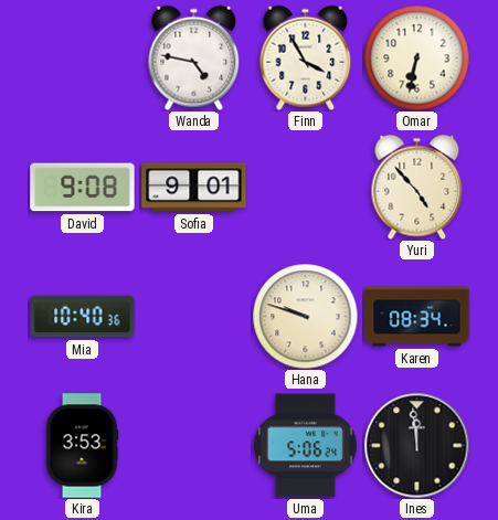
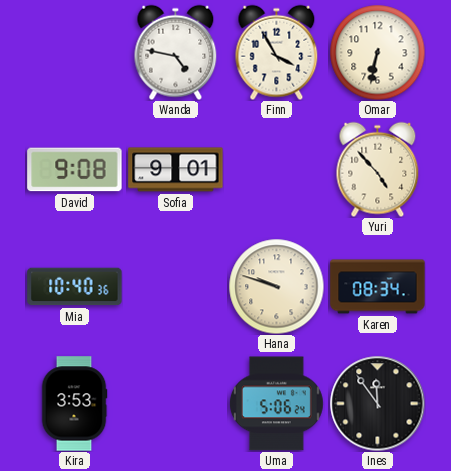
Ines: 11:59 -> 11:54 (377, 403)
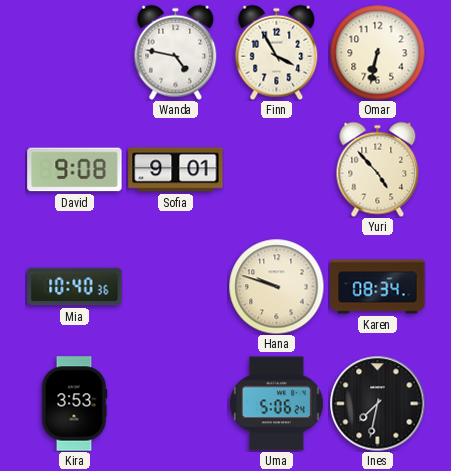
Ines: 11:54 -> 7:32 (377, 403)
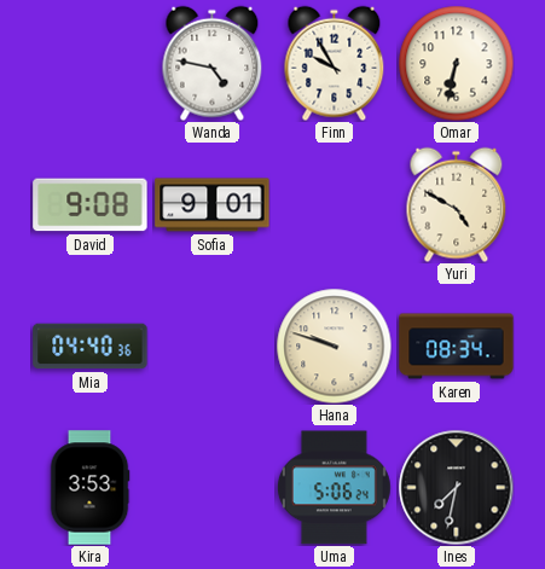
Finn: 3:55 -> 9:55 (335, 63)
Yuri: 4:53 -> 4:50 (457, 204)
Mia: 10:40 -> 04:40 (91, 347)
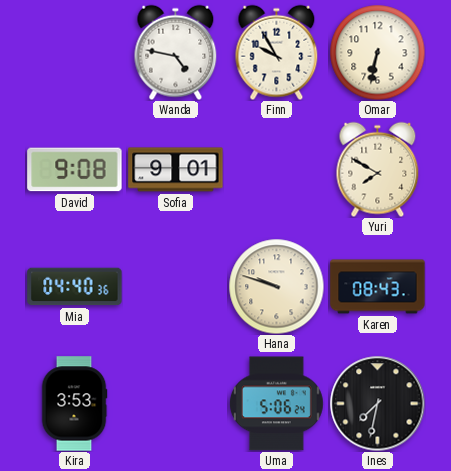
Yuri: 4:50 -> 7:50 (378, 169)
Karen: 08:34 -> 08:43 (378, 287)
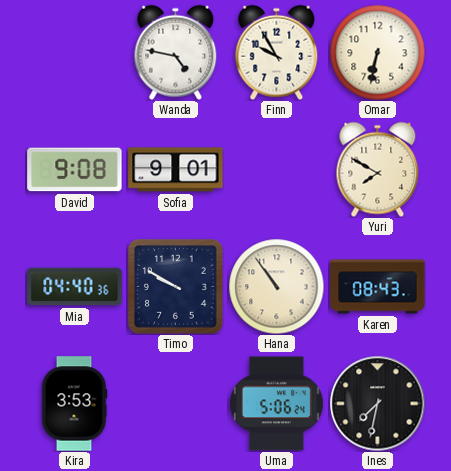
Timo: none -> 9:50 (176, 287)
Hana: 9:48 -> 10:54 (276, 286)
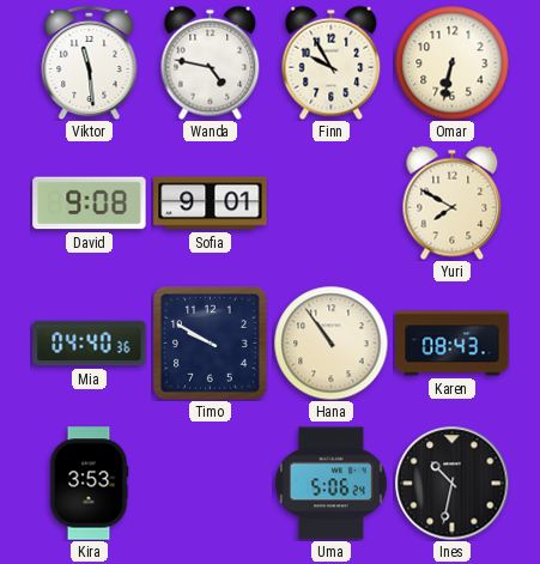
Viktor: none -> 11:29 (90, 62)
Ines: 7:32 -> 10:32 (451, 483)
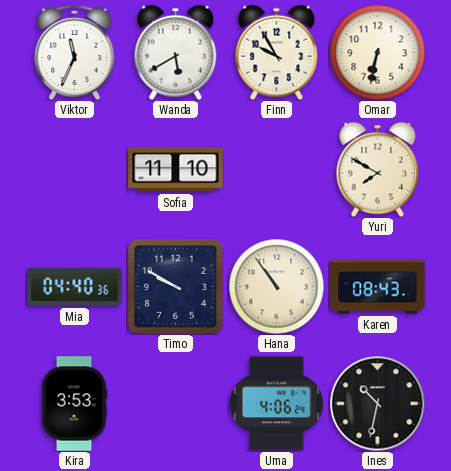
Viktor: 11:29 -> 11:34 (75, 52)
Wanda: 4:47 -> 5:40 (176, 52)
David: 9:08 -> none (90, 204)
Sofia: 9:01 -> 11:10 (176, 170)
Uma: 5:06 -> 4:06 (276, 404)
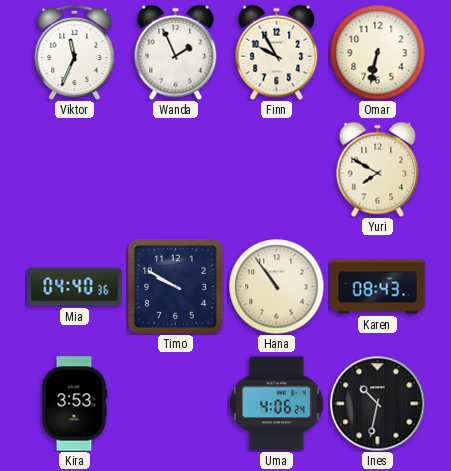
Wanda: 5:40 -> 1:56 (176, 52)
Sofia: 11:10 -> none (176, 170)
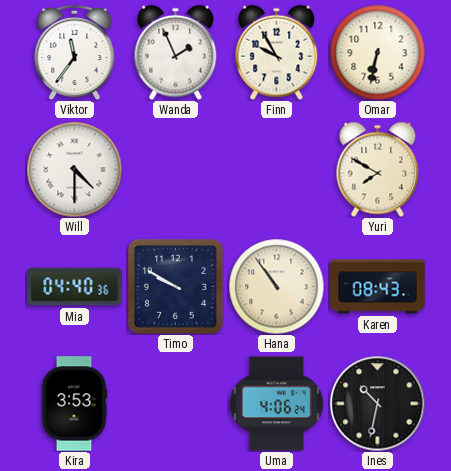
Viktor: 11:34 -> 11:36 (75, 52)
Will: none -> 4:30 (74, 169)
